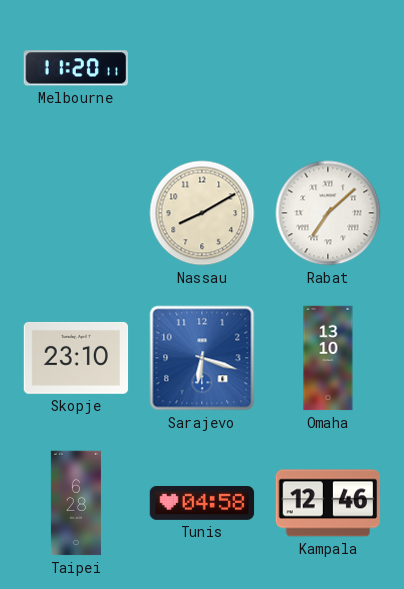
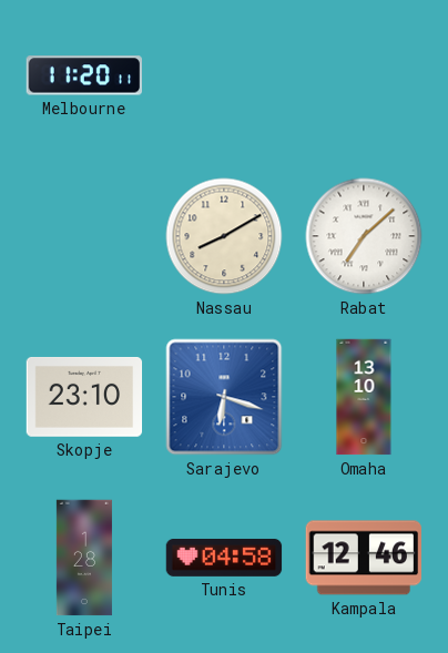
Taipei: 6:28 -> 1:28 (84, 558)
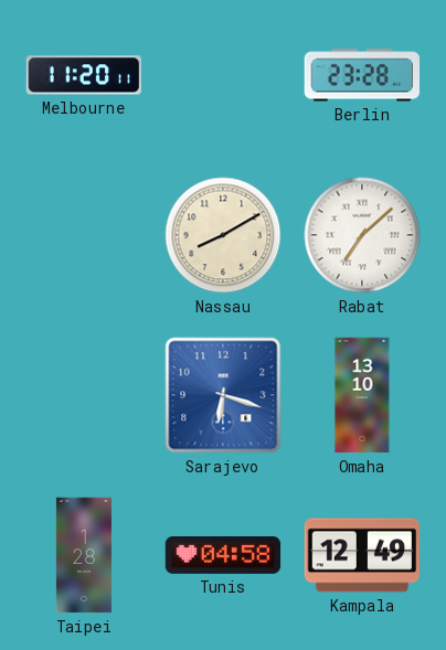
Berlin: none -> 23:28 (362, 75)
Skopje: 23:10 -> none (84, 397)
Kampala: 12:46 -> 12:49 (362, 555)
